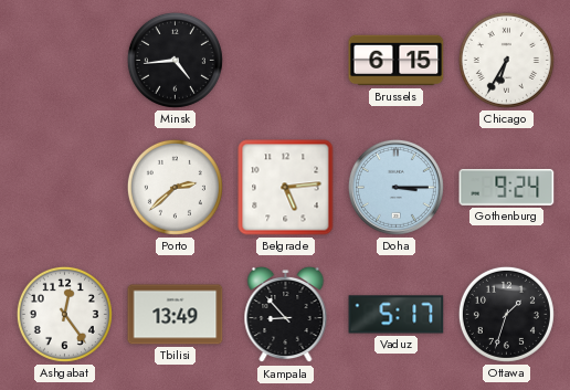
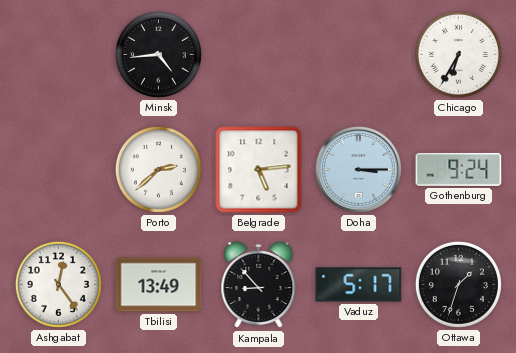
Brussels: 6:15 -> none (397, 61)
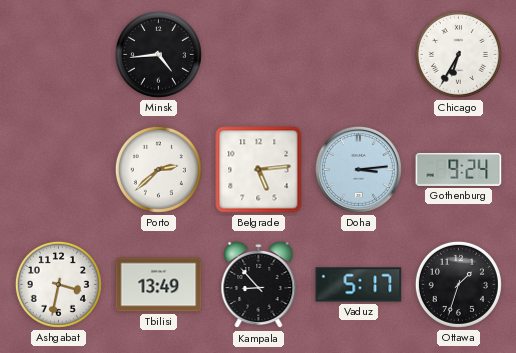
Doha: 3:15 -> 3:14 (358, 169)
Ashgabat: 12:24 -> 3:32 (58, 284)
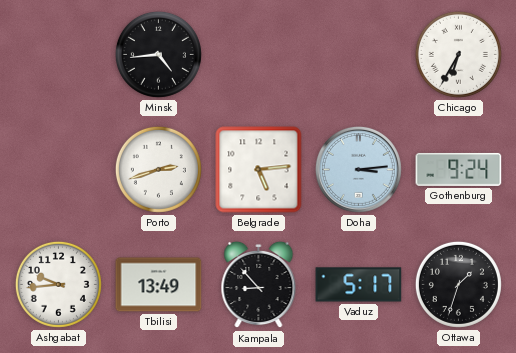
Porto: 2:38 -> 2:42 (158, 169)
Ashgabat: 3:32 -> 9:44 (58, 284)
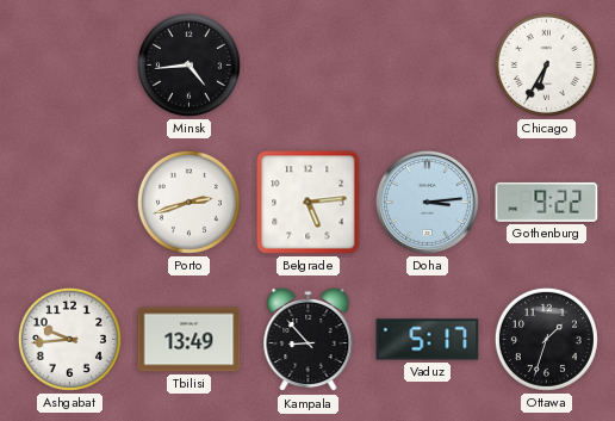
Gothenburg: 9:24 -> 9:22 (547, 202)
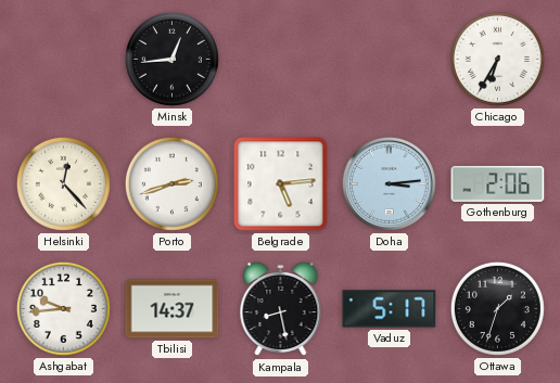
Minsk: 4:44 -> 12:44 (171, 59)
Helsinki: none -> 12:23 (63, 183)
Gothenburg: 9:22 -> 2:06 (498, 183)
Tbilisi: 13:49 -> 14:37 (173, 309)
Kampala: 8:53 -> 8:28 (281, 309)
